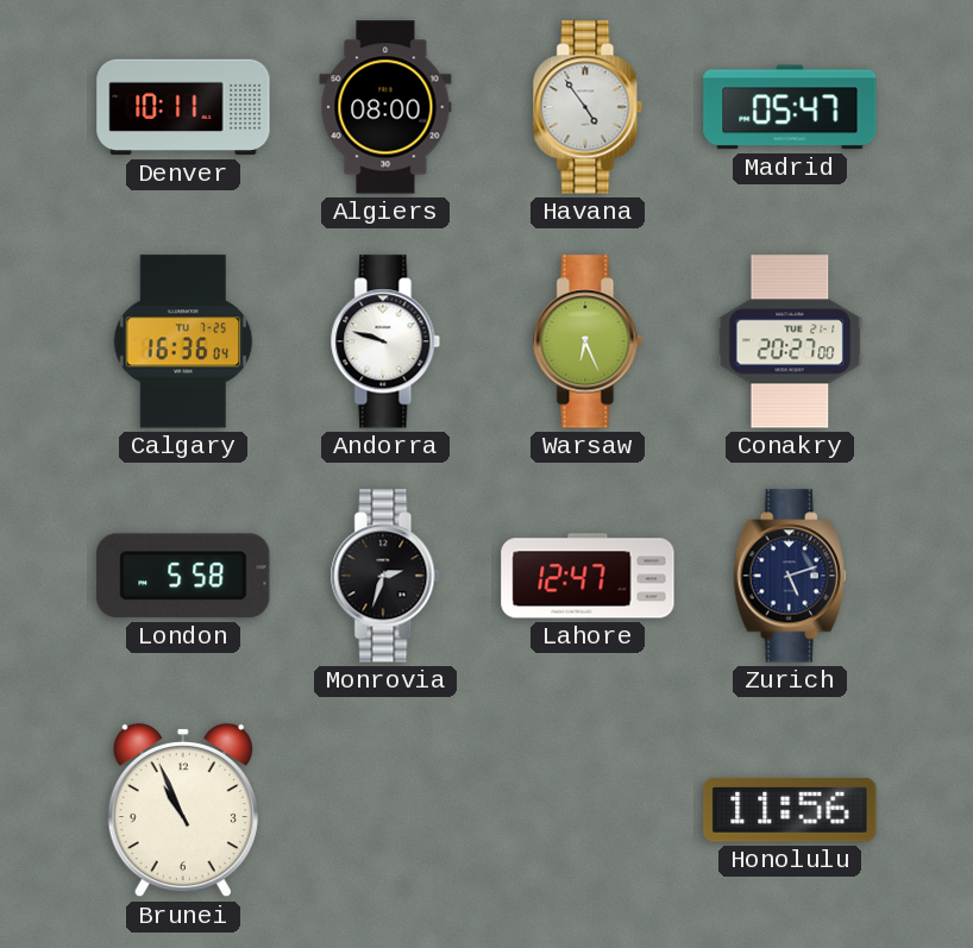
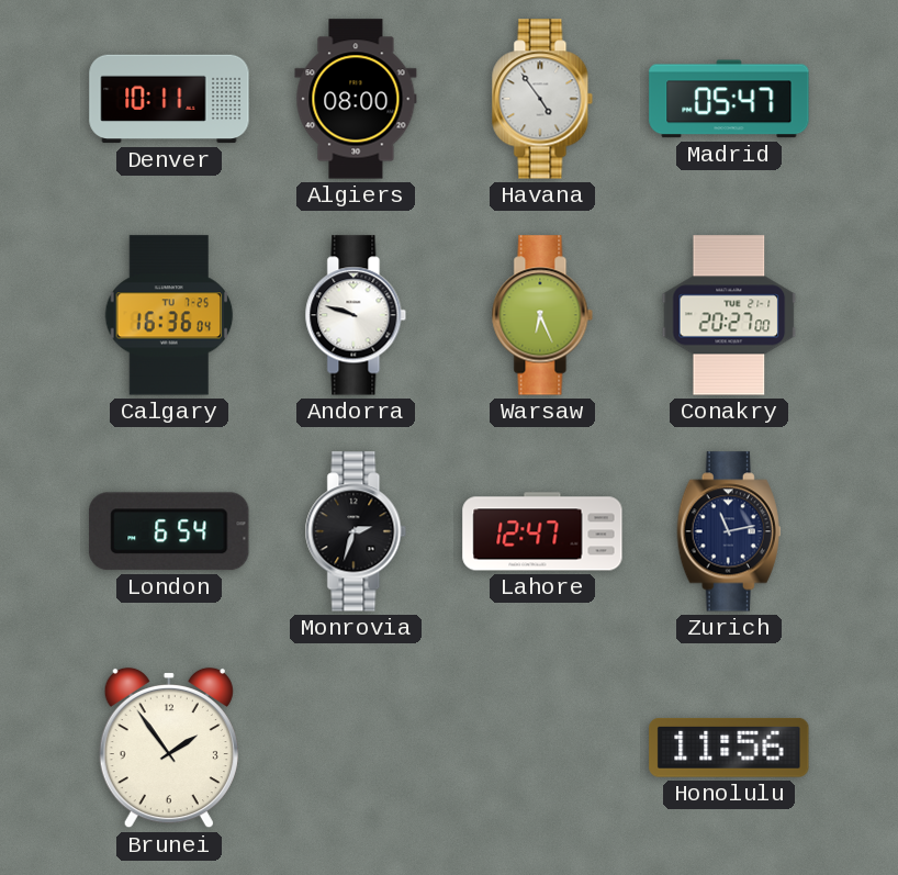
London: 5:58 -> 6:54 (169, 531)
Zurich: 5:12 -> 11:13 (729, 531)
Brunei: 10:56 -> 1:54 (169, 748)
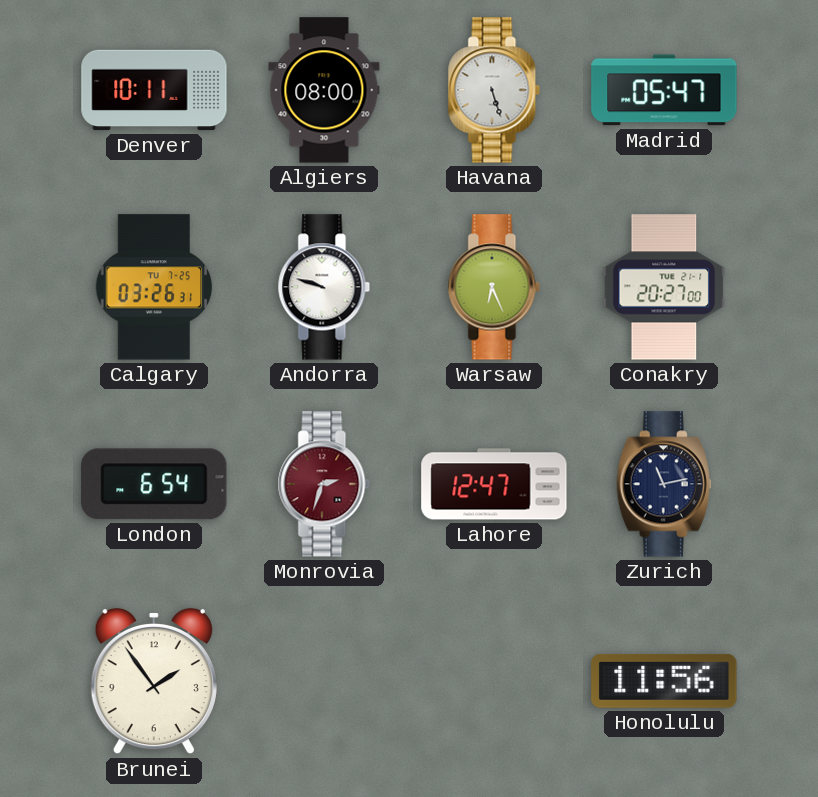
Havana: 4:54 -> 5:27 (494, 90)
Calgary: 16:36 -> 03:26 (154, 287)
Monrovia dial: black -> burgundy (324, 484)
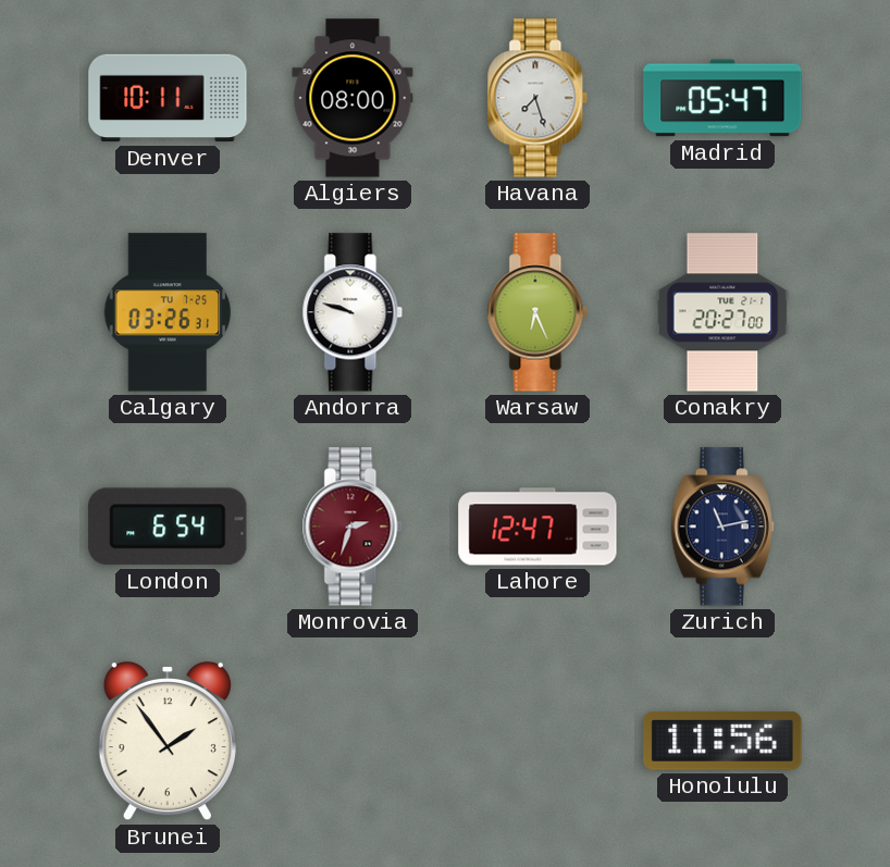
Havana: 5:27 -> 7:27 (537, 98)
